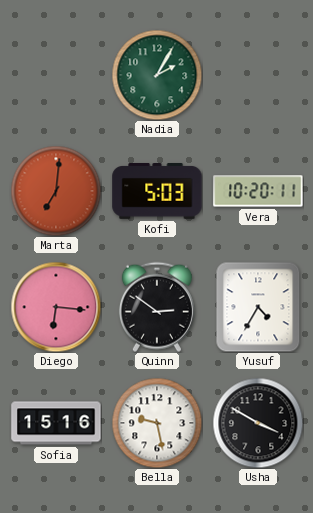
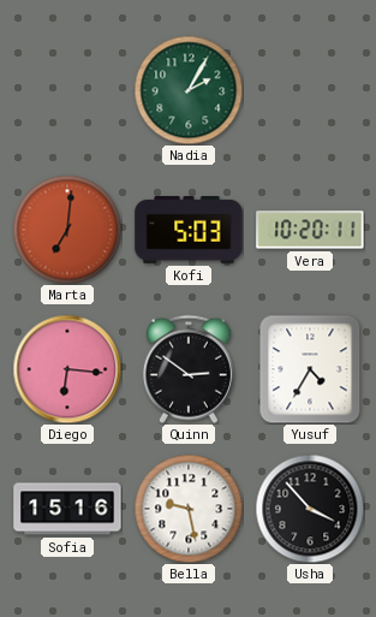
Usha: 3:50 -> 3:53 (310, 509)
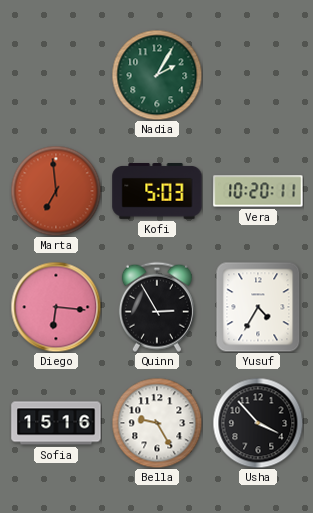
Marta: 7:01 -> 6:59 (56, 191)
Quinn: 2:51 -> 2:55 (157, 307)
Bella: 9:28 -> 9:25 (157, 423)
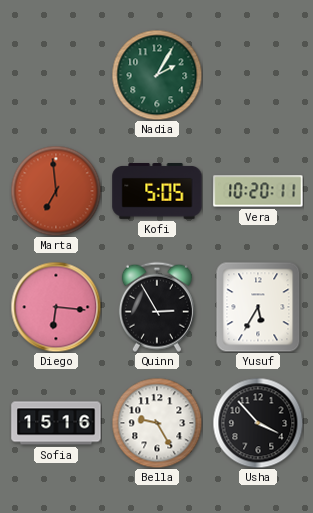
Kofi: 5:03 -> 5:05 (157, 192)
Yusuf: 4:35 -> 5:35 (258, 307)
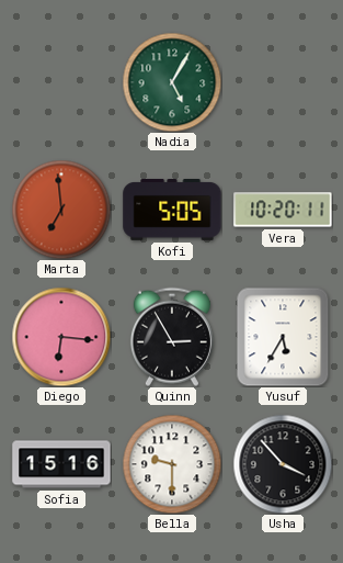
Nadia: 2:05 -> 5:05 (172, 82)
Bella: 9:25 -> 9:30 (172, 464)
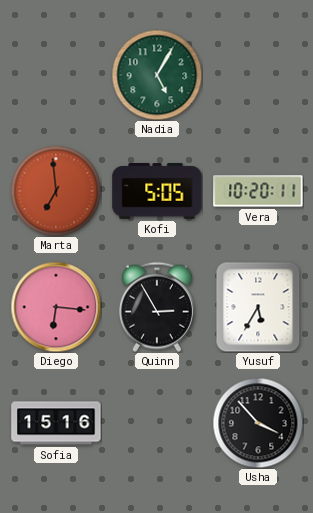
Bella: 9:30 -> none (172, 464)
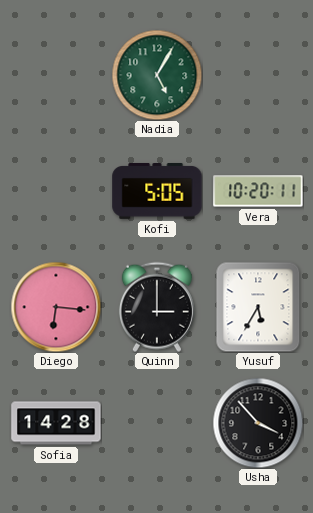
Marta: 6:59 -> none (56, 191)
Quinn: 2:55 -> 3:00 (157, 307)
Sofia: 15:16 -> 14:28 (56, 423)
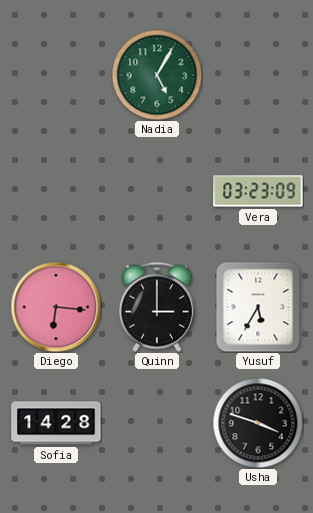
Kofi: 5:05 -> none (157, 192)
Vera: 10:20 -> 03:23 (258, 191)
Usha: 3:53 -> 3:48 (258, 423)
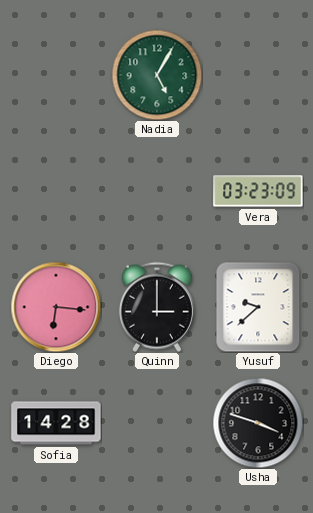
Yusuf: 5:35 -> 9:38 (258, 307)
